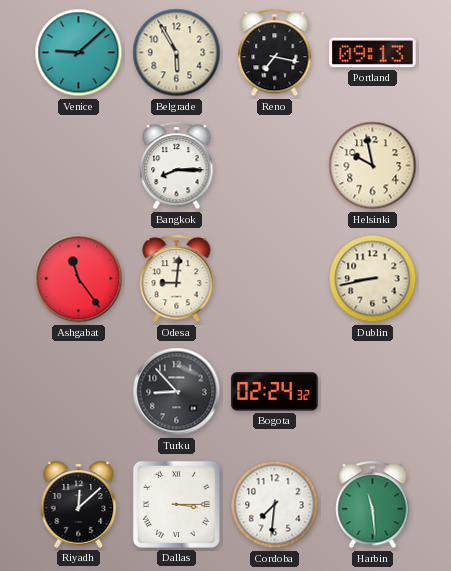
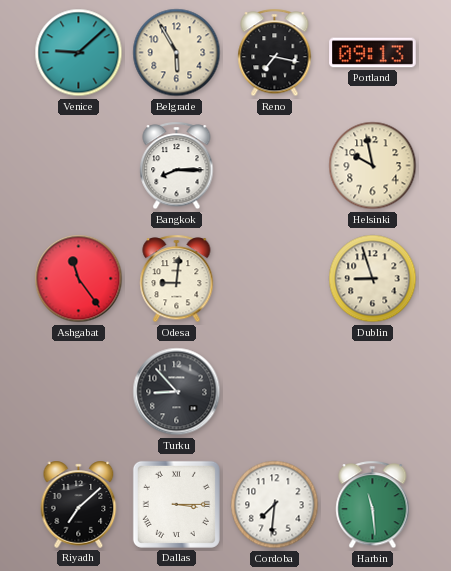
Dublin: 8:43 -> 8:57 (373, 279)
Bogota: 02:24 -> none (275, 392)
Riyadh: 12:08 -> 7:08 (79, 504)
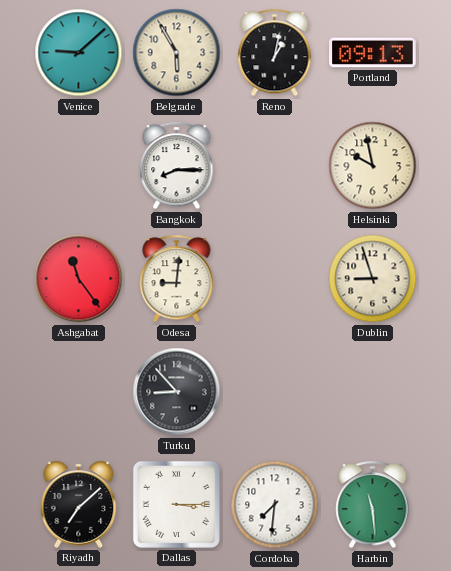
Reno: 7:17 -> 1:02 (275, 53)
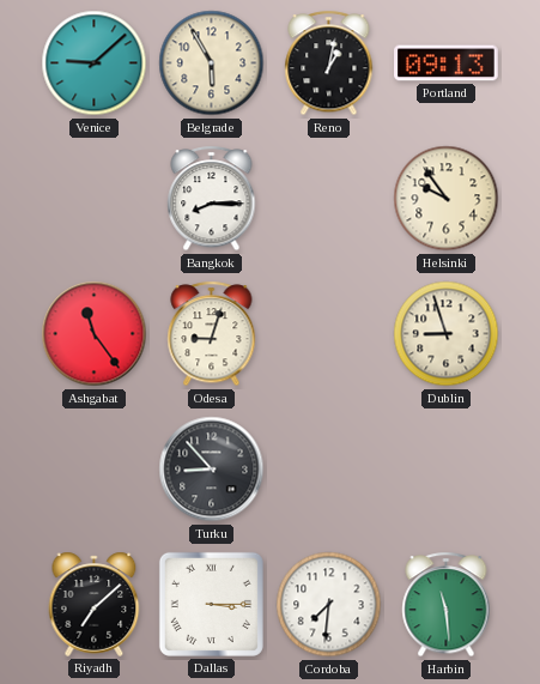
Helsinki: 9:58 -> 9:54 (447, 199)
Odesa: 9:01 -> 9:03 (212, 334)
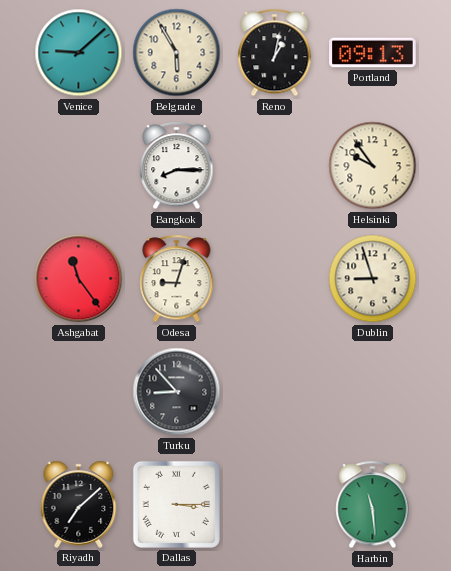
Cordoba: 7:31 -> none (329, 605)
